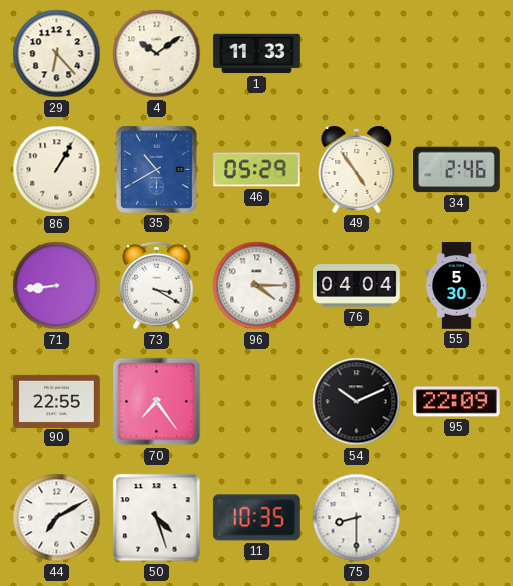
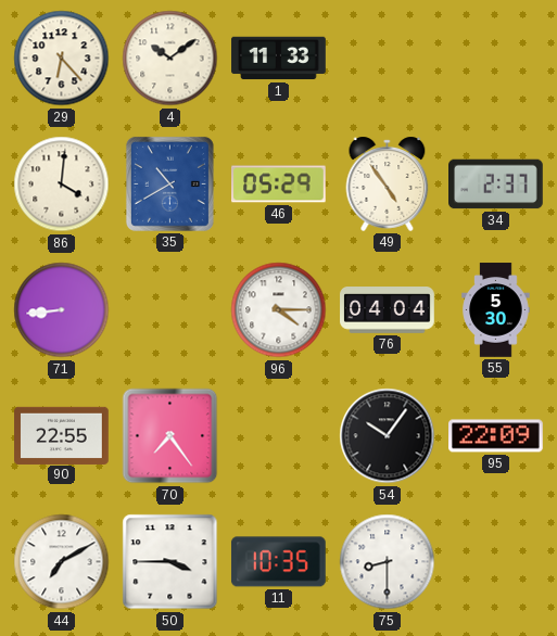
86: 1:05 -> 4:01 (62, 185)
34: 2:46 -> 2:37 (496, 185)
73: 3:20 -> none (157, 286)
54: 10:11 -> 10:06 (388, 436)
50: 4:27 -> 3:45 (170, 562)
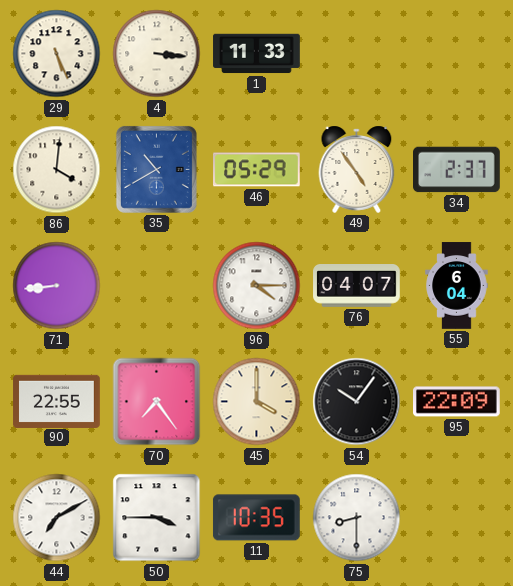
29: 6:23 -> 5:26 (57, 54)
4: 10:09 -> 3:16 (157, 54)
76: 04:04 -> 04:07 (357, 286)
55: 5:30 -> 6:04 (457, 286)
45: none -> 4:00 (257, 402)
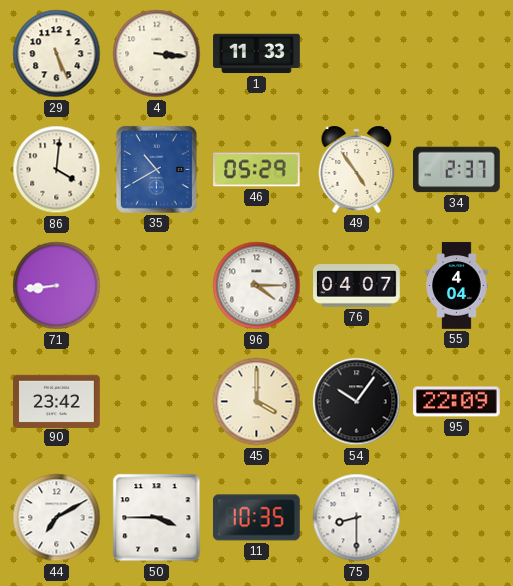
55: 6:04 -> 4:04 (457, 286)
90: 22:55 -> 23:42 (57, 401)
70: 7:24 -> none (157, 402)
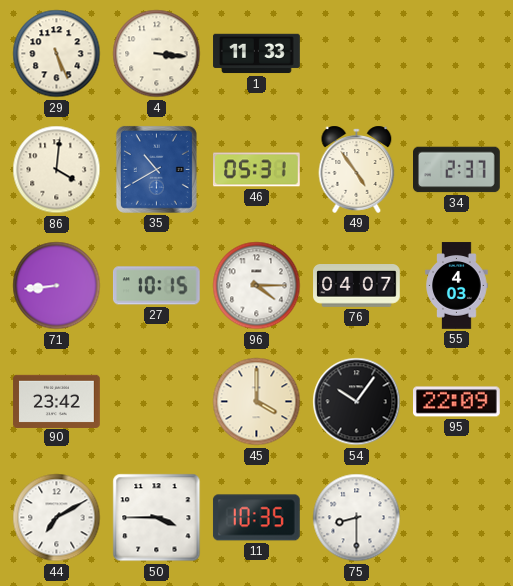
46: 05:29 -> 05:31 (257, 170)
27: none -> 10:15 (156, 286)
55: 4:04 -> 4:03 (457, 286)
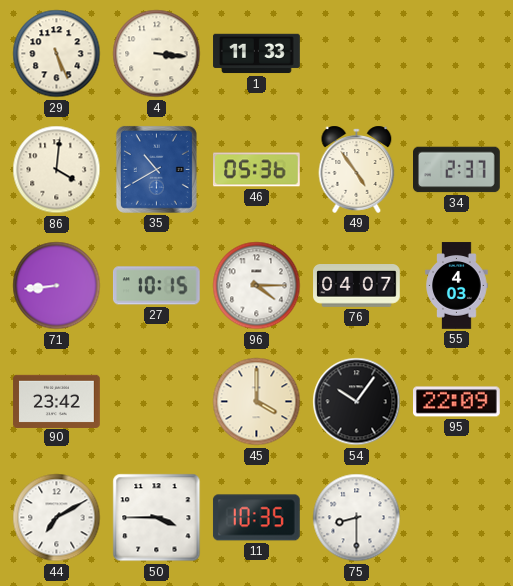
46: 05:31 -> 05:36 (257, 170)
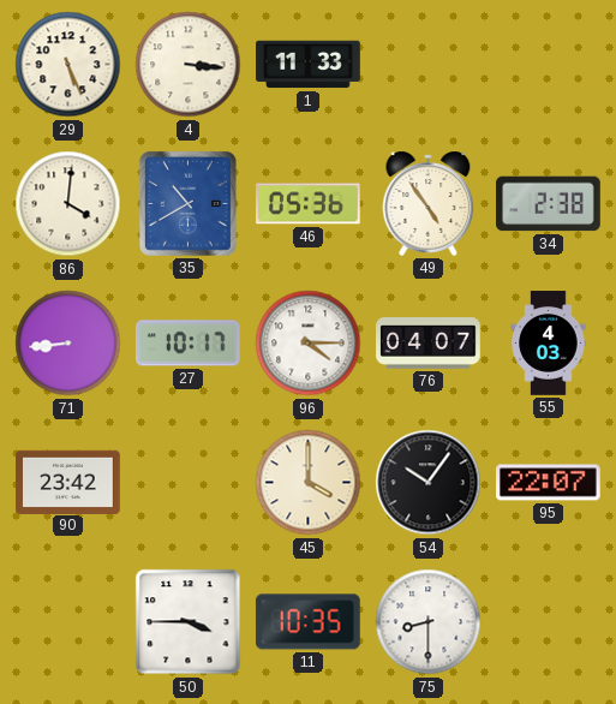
34: 2:37 -> 2:38 (549, 204)
27: 10:15 -> 10:17 (187, 344)
95: 22:09 -> 22:07 (549, 483)
44: 7:10 -> none (57, 518)
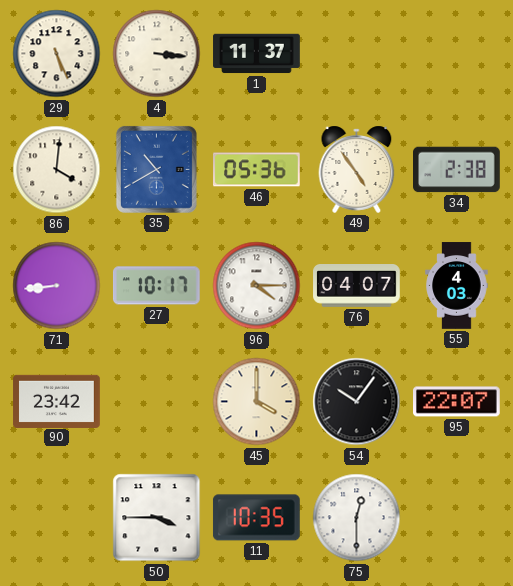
1: 11:33 -> 11:37 (257, 54)
75: 8:30 -> 12:30 (357, 518)
